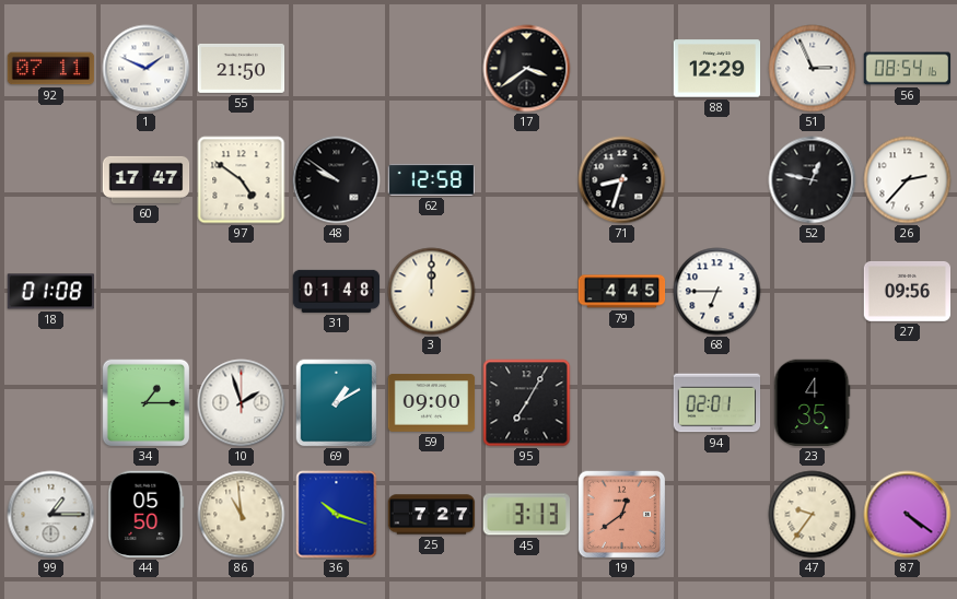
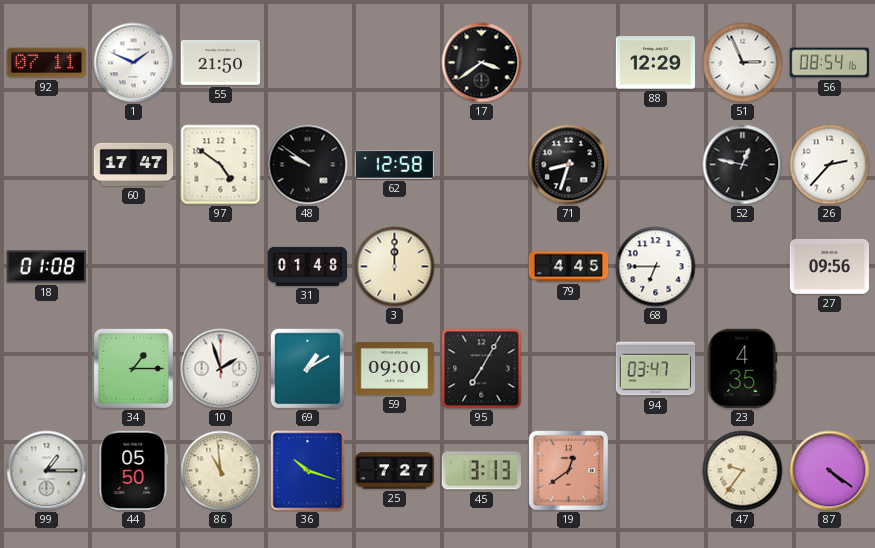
94: 02:01 -> 03:47 (656, 369)
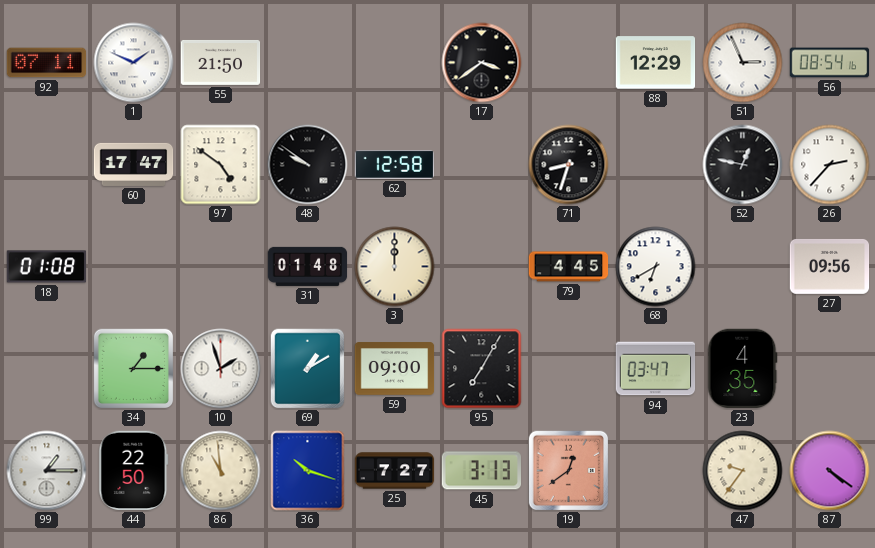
68: 6:45 -> 6:40 (656, 267)
44: 05:50 -> 22:50 (134, 471)
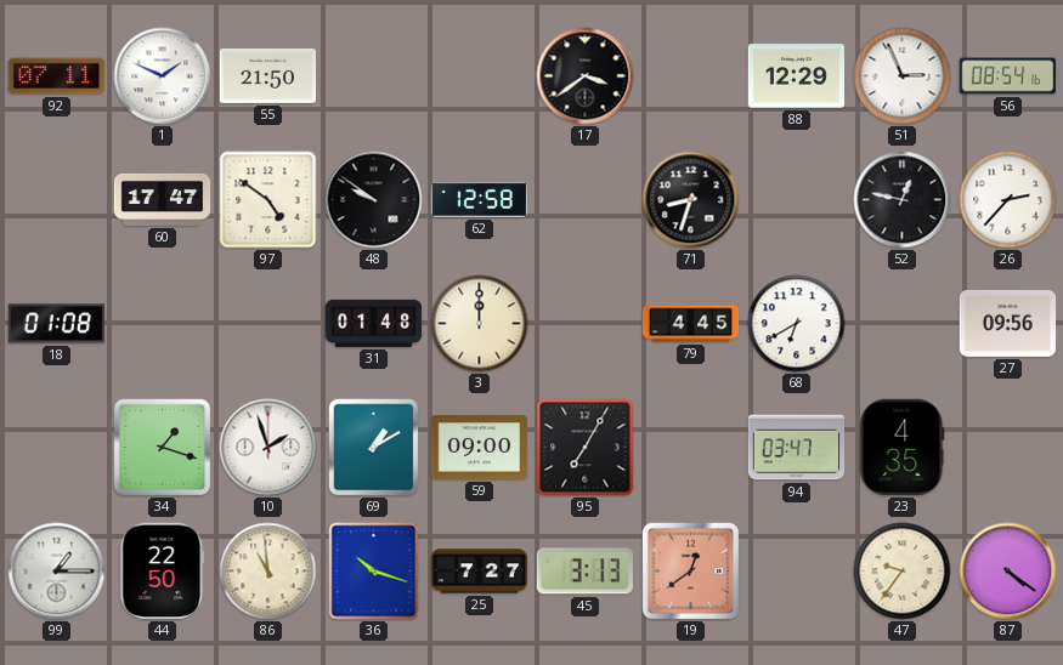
34: 1:15 -> 1:18 (163, 448)
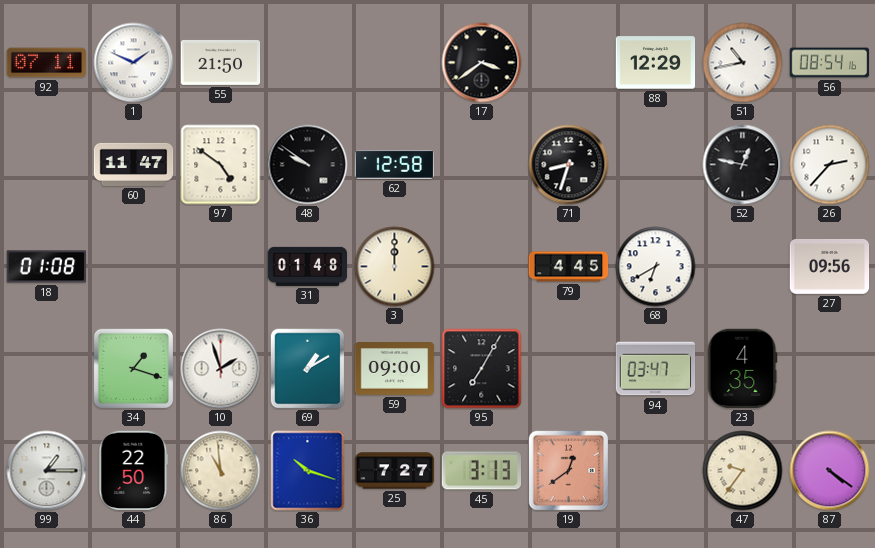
51: 2:56 -> 10:43 (743, 63)
60: 17:47 -> 11:47 (134, 164)
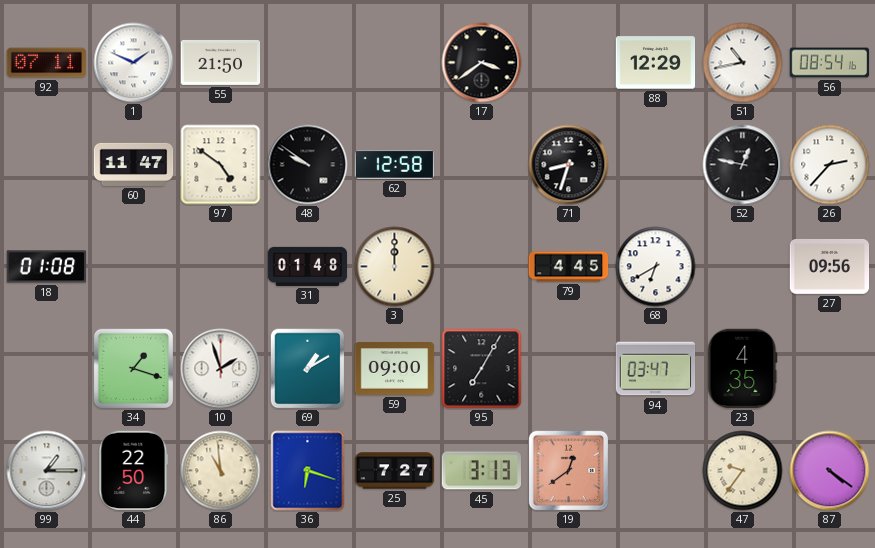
36: 10:18 -> 6:18 (308, 471)
